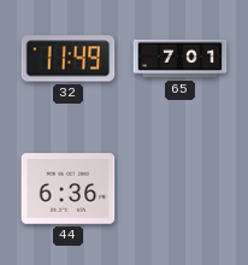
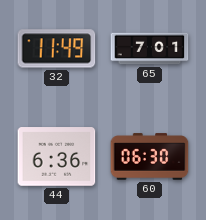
60: none -> 06:30 (150, 157)
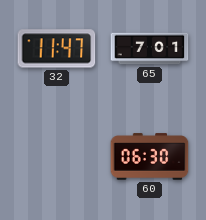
32: 11:49 -> 11:47 (57, 49)
44: 6:36 -> none (57, 157)
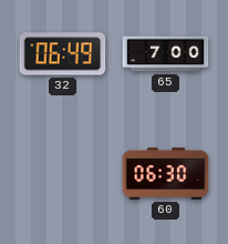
32: 11:47 -> 06:49 (63, 54)
65: 7:01 -> 7:00 (166, 54)
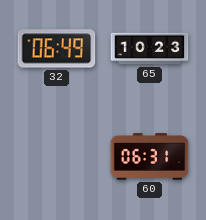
65: 7:00 -> 10:23 (150, 49)
60: 06:30 -> 06:31 (150, 157)
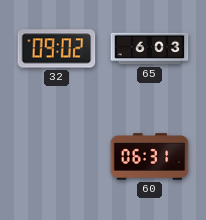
32: 06:49 -> 09:02 (57, 49)
65: 10:23 -> 6:03 (150, 49)
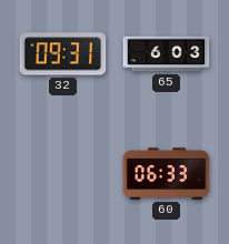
32: 09:02 -> 09:31 (63, 54)
60: 06:31 -> 06:33 (167, 174)
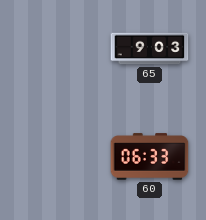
32: 09:31 -> none (63, 54)
65: 6:03 -> 9:03 (150, 49)
